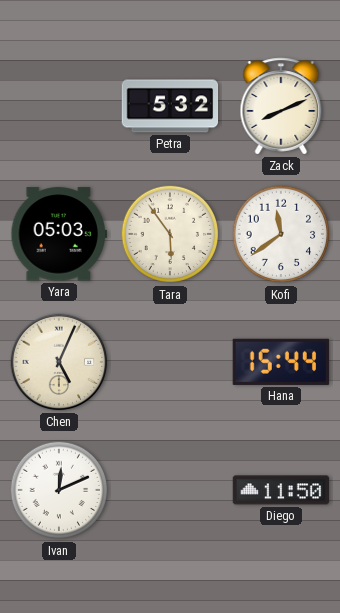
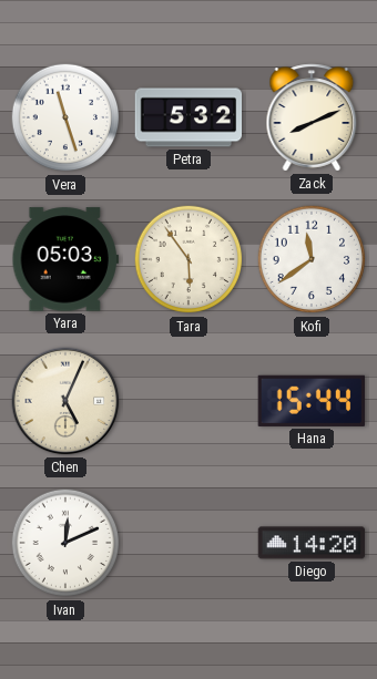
Vera: none -> 11:27 (65, 117)
Diego: 11:50 -> 14:20 (312, 543)
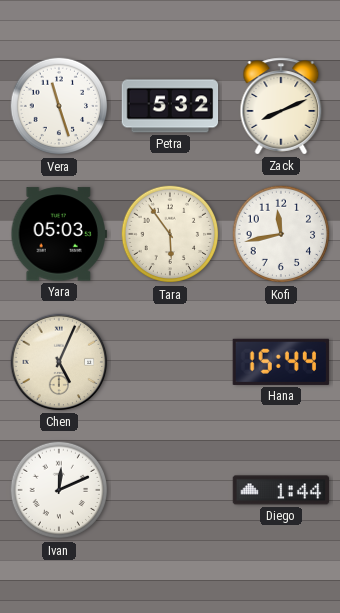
Kofi: 11:39 -> 11:43 (281, 234)
Diego: 14:20 -> 1:44 (281, 490)
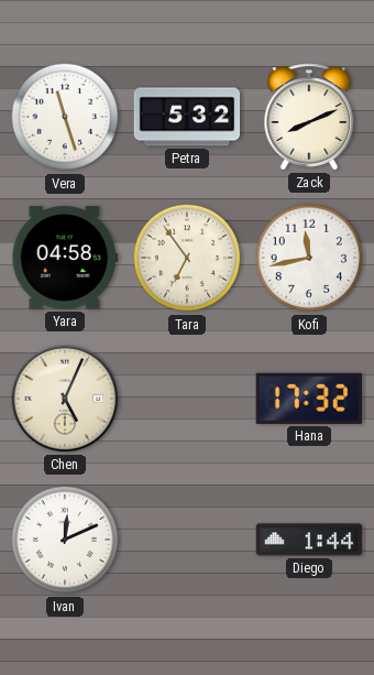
Yara: 05:03 -> 04:58 (65, 258)
Tara: 5:54 -> 6:54 (187, 258)
Hana: 15:44 -> 17:32 (309, 399)
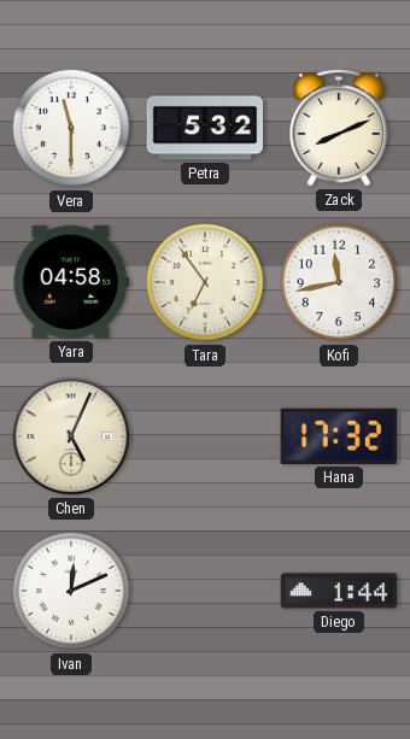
Vera: 11:27 -> 11:30 (71, 128)
